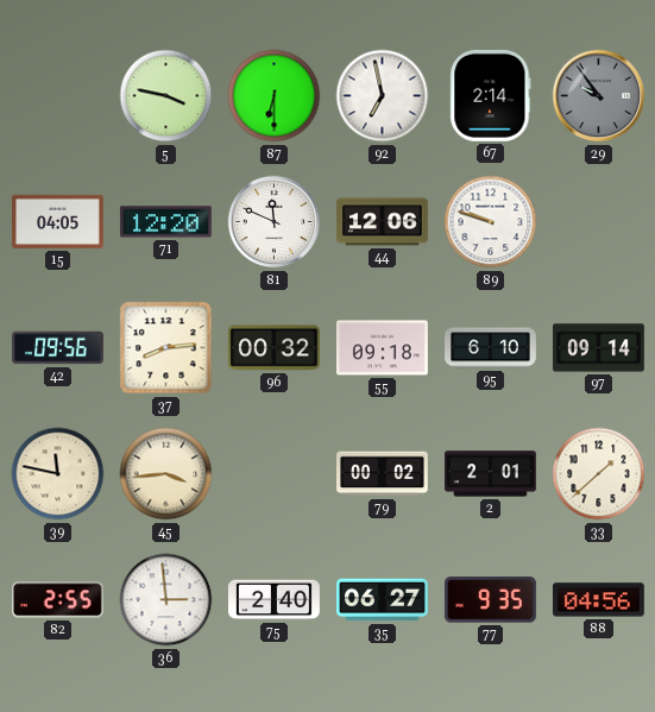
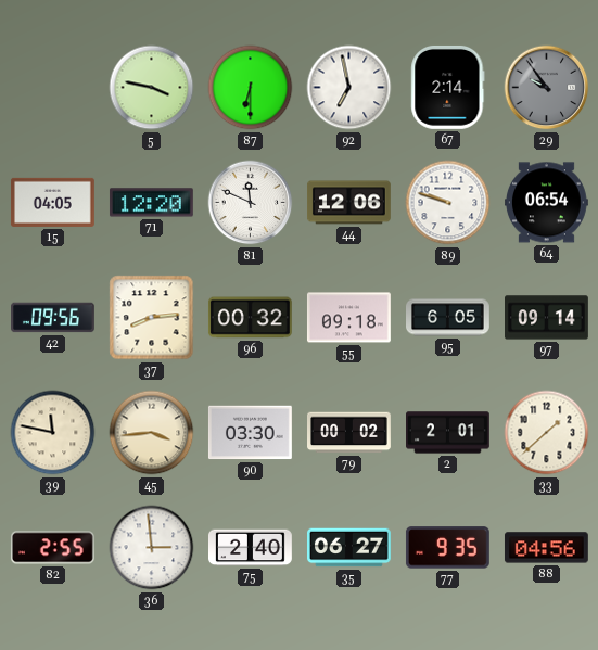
64: none -> 06:54 (547, 203)
95: 6:10 -> 6:05 (448, 318)
90: none -> 03:30 (250, 433)
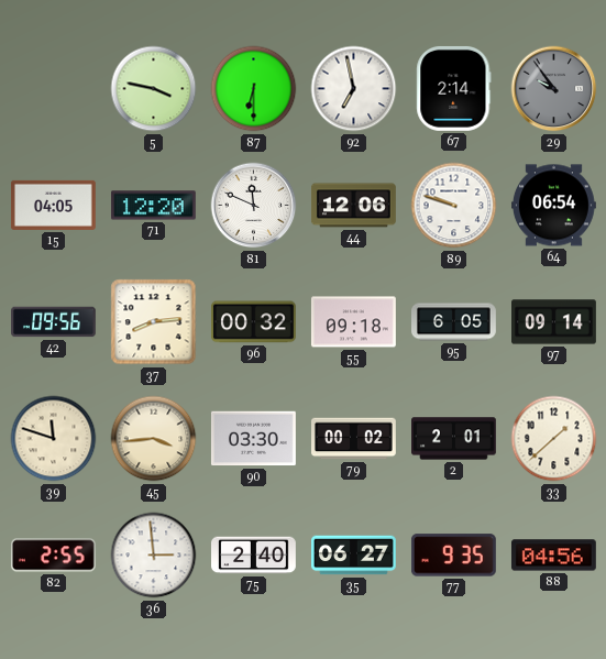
39: 11:47 -> 11:48 (54, 439)
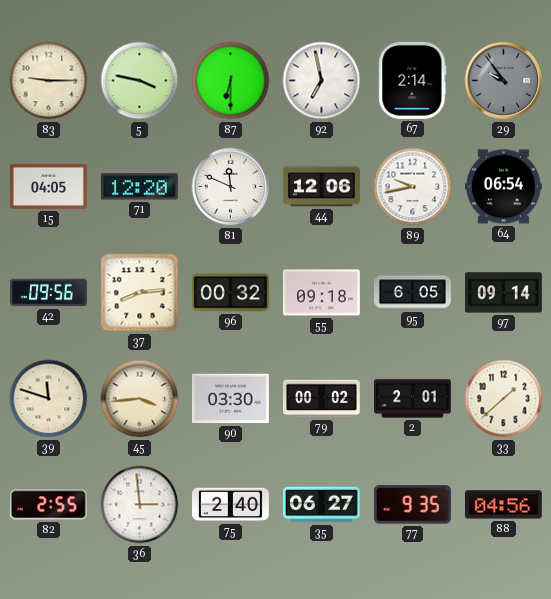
83: none -> 9:15 (49, 81)
89: 9:48 -> 9:43 (413, 187)
